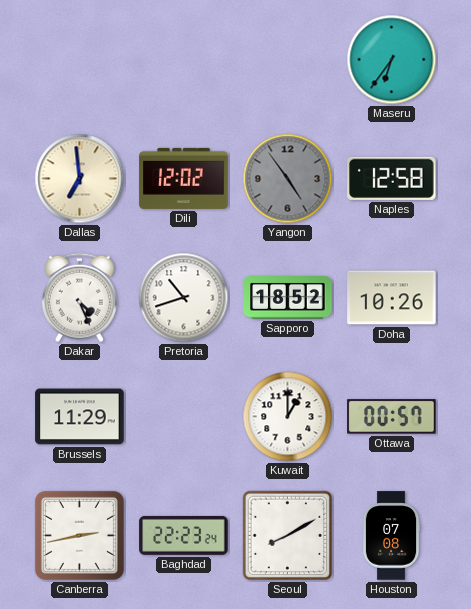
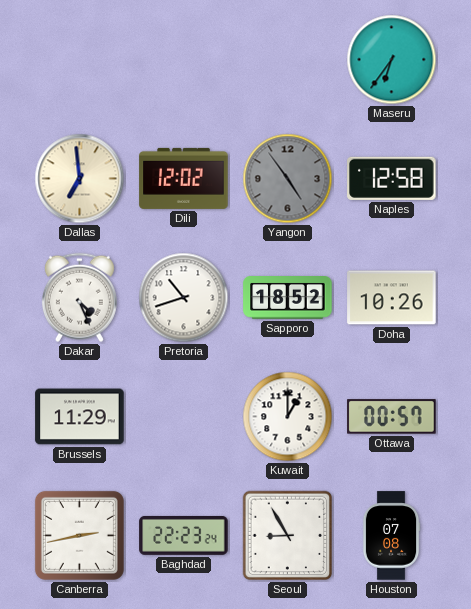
Seoul: 8:10 -> 8:55 (288, 536)
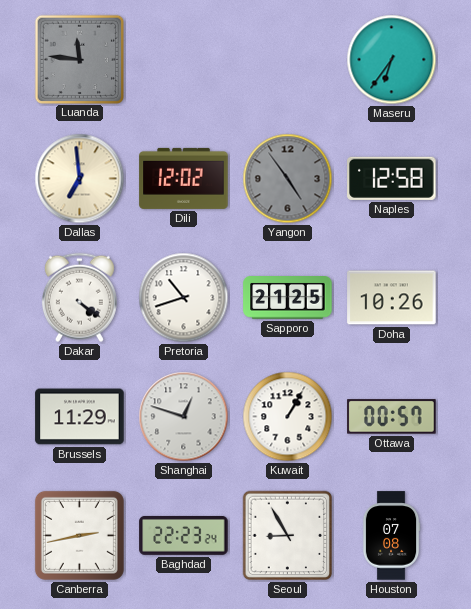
Luanda: none -> 11:46 (79, 59)
Dakar: 4:26 -> 4:21 (79, 298)
Sapporo: 18:52 -> 21:25 (288, 298)
Shanghai: none -> 12:48 (184, 417)
Kuwait: 1:00 -> 1:05 (288, 417)
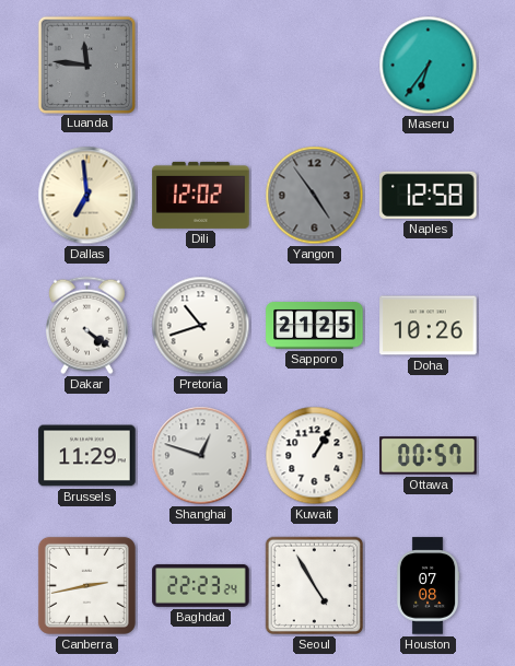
Seoul: 8:55 -> 4:55 (315, 586)
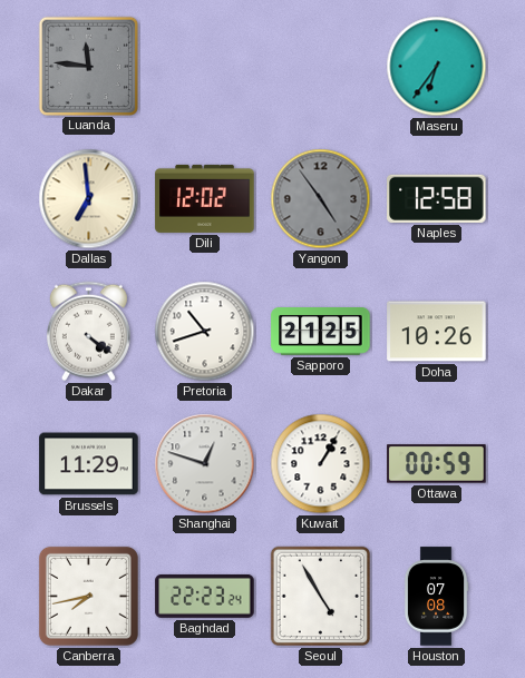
Ottawa: 00:57 -> 00:59 (437, 464)
Canberra: 2:43 -> 7:43 (88, 596)
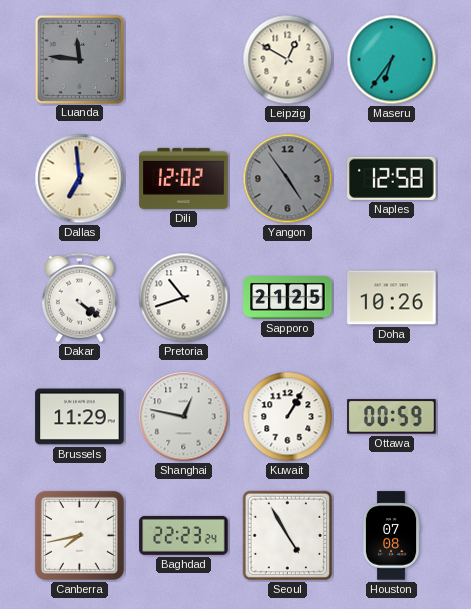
Leipzig: none -> 12:50 (288, 60)
Shanghai: 12:48 -> 12:47 (184, 417)
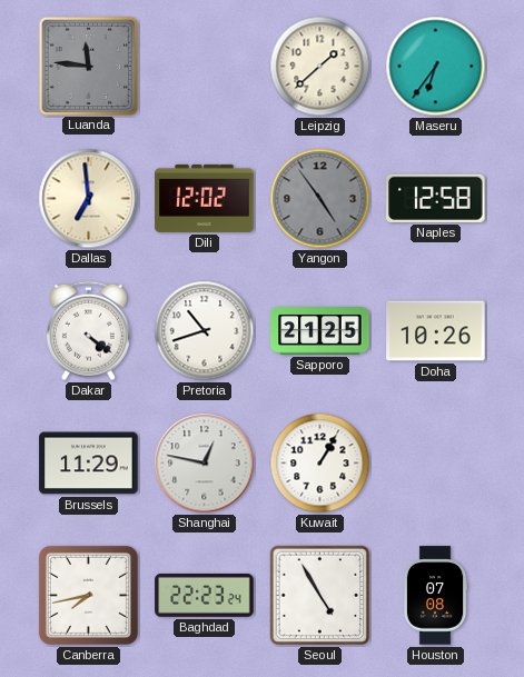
Leipzig: 12:50 -> 1:38 (320, 67)
Ottawa: 00:59 -> none (392, 417)
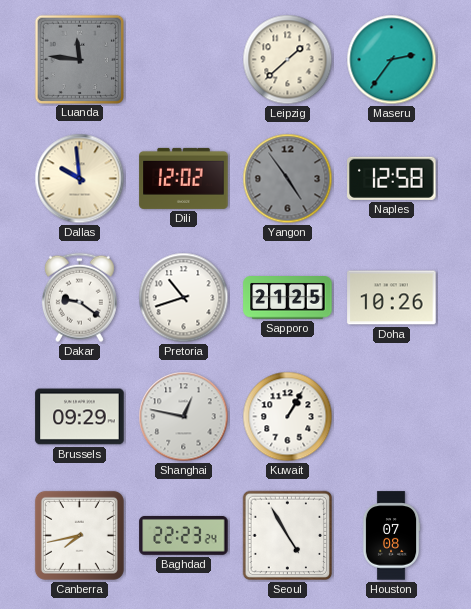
Maseru: 6:36 -> 2:36 (392, 60)
Dallas: 6:59 -> 9:59 (80, 179)
Dakar: 4:21 -> 9:21 (79, 298)
Brussels: 11:29 -> 09:29 (80, 417)
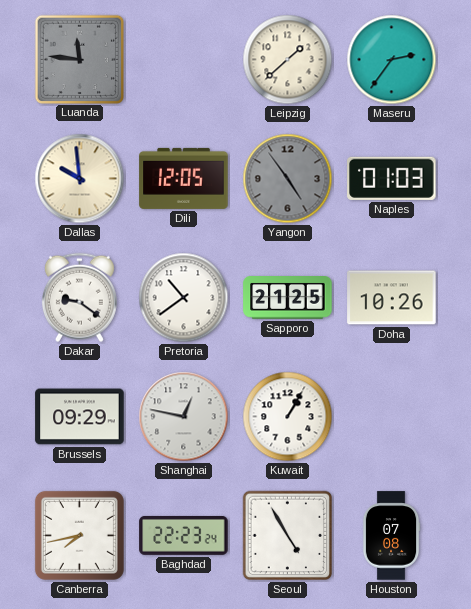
Dili: 12:02 -> 12:05 (184, 178)
Naples: 12:58 -> 01:03 (392, 178)
Pretoria: 10:42 -> 10:39 (184, 298)
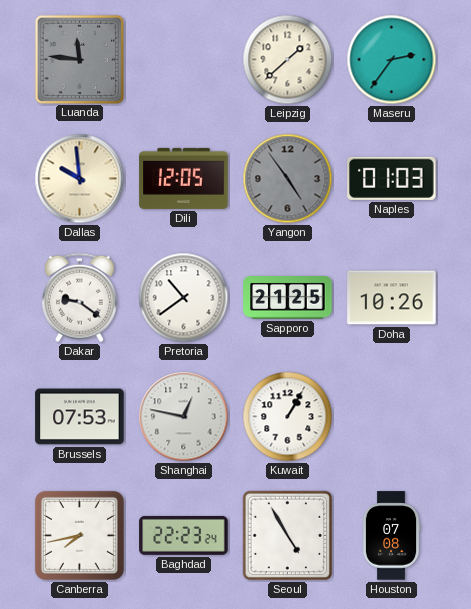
Brussels: 09:29 -> 07:53 (80, 417)
